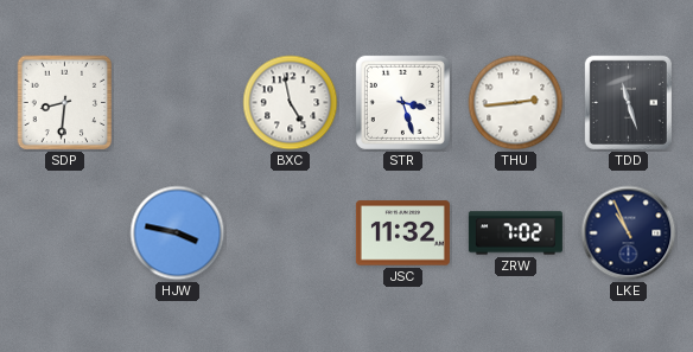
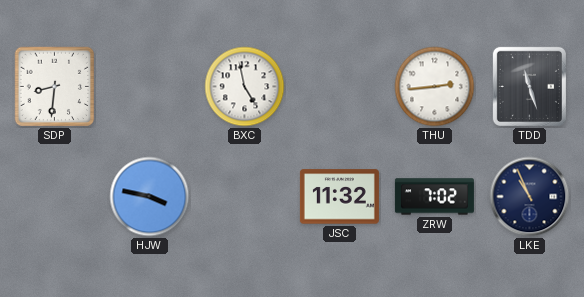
STR: 3:27 -> none (402, 102)
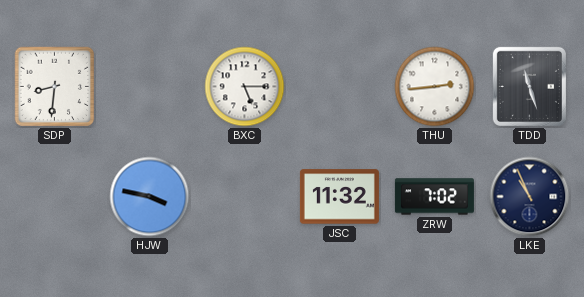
BXC: 4:58 -> 5:15 (245, 87)
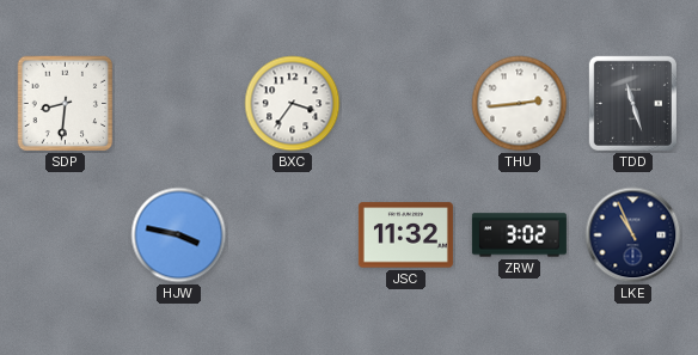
BXC: 5:15 -> 3:36 (293, 104)
ZRW: 7:02 -> 3:02 (519, 235)
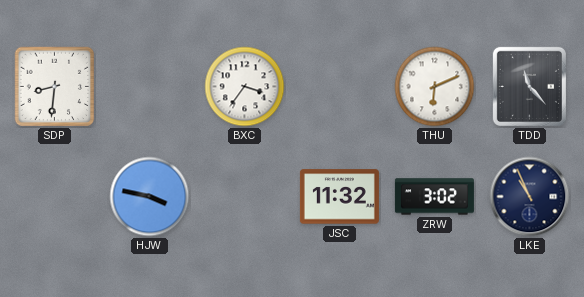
THU: 2:44 -> 6:11 (435, 87)
TDD: 11:27 -> 11:23 (529, 86)
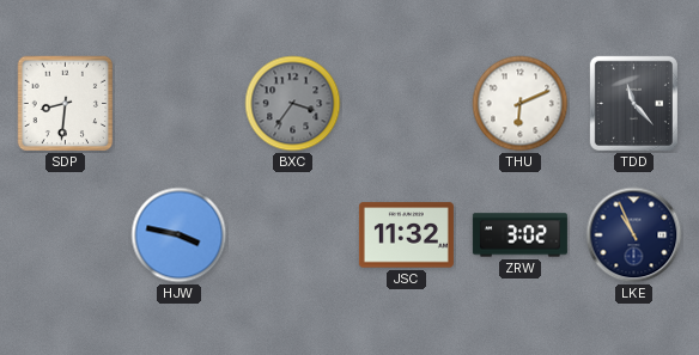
BXC dial: white -> grey (293, 104)
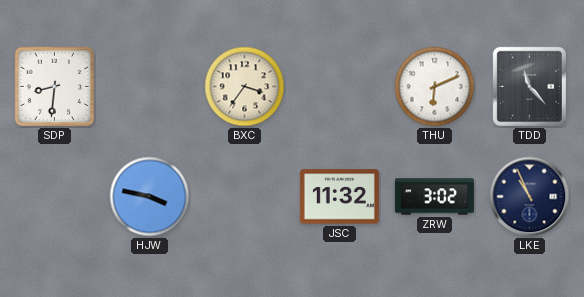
BXC dial: grey -> cream (245, 87)
